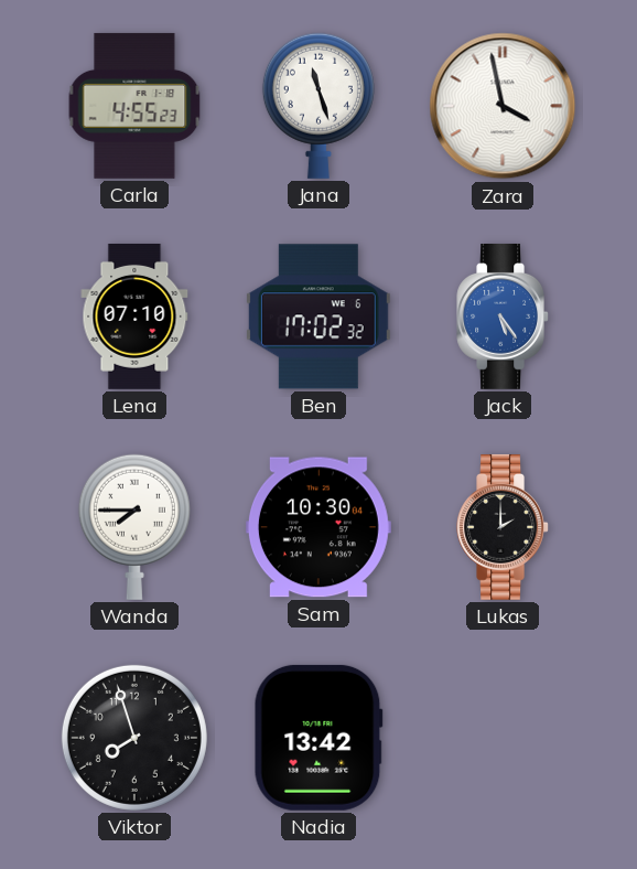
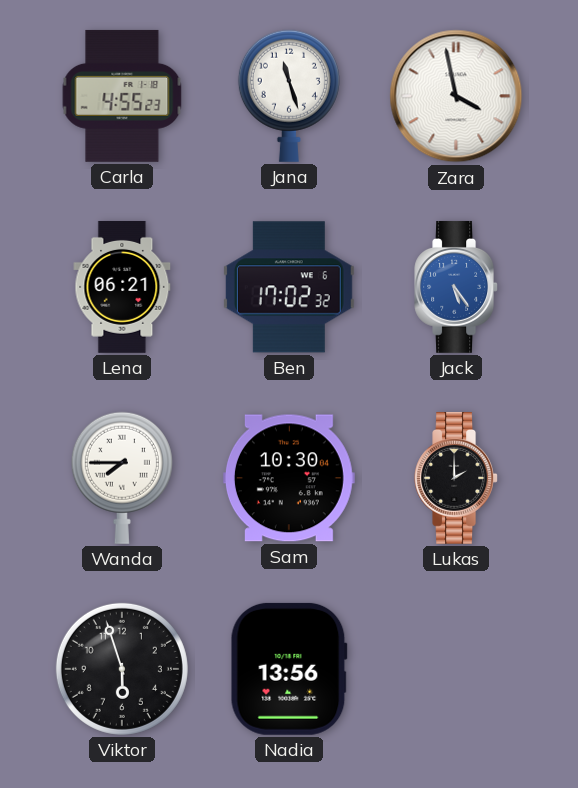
Lena: 07:10 -> 06:21 (122, 287)
Viktor: 7:57 -> 5:57 (122, 669)
Nadia: 13:42 -> 13:56 (289, 669)
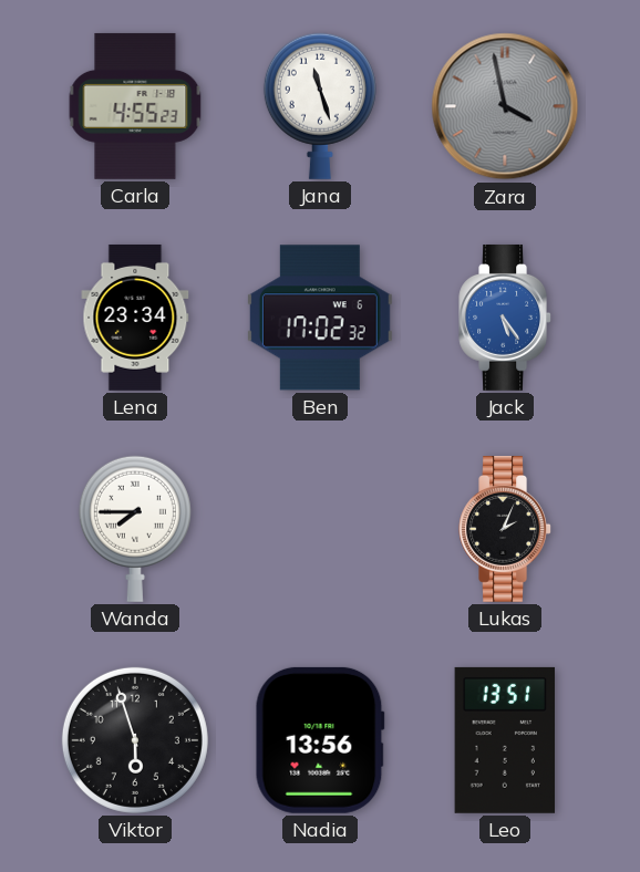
Zara dial: white -> grey (505, 106)
Lena: 06:21 -> 23:34 (135, 318)
Sam: 10:30 -> none (289, 478)
Lukas: 2:00 -> 2:04 (505, 529)
Leo: none -> 13:51 (505, 740)
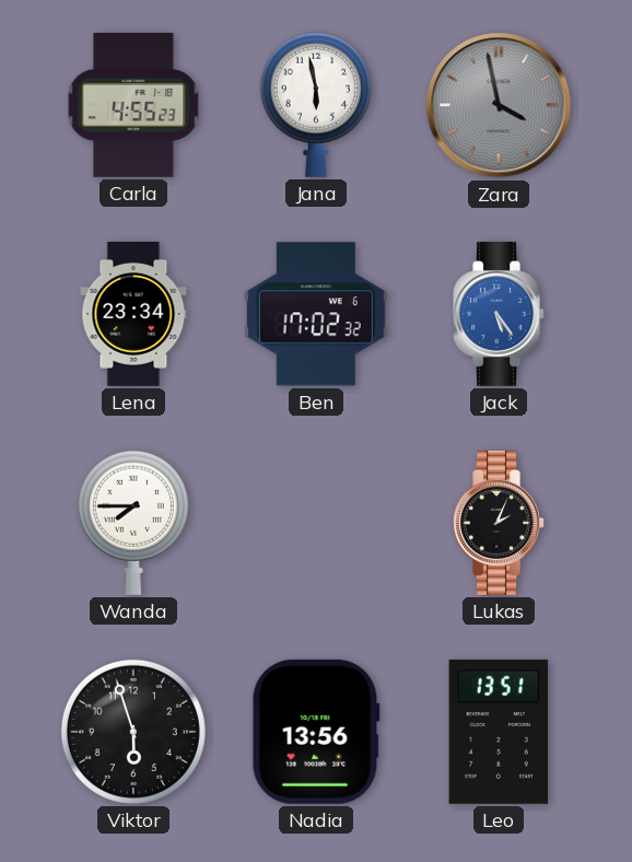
Jana: 11:27 -> 5:58 (316, 105)
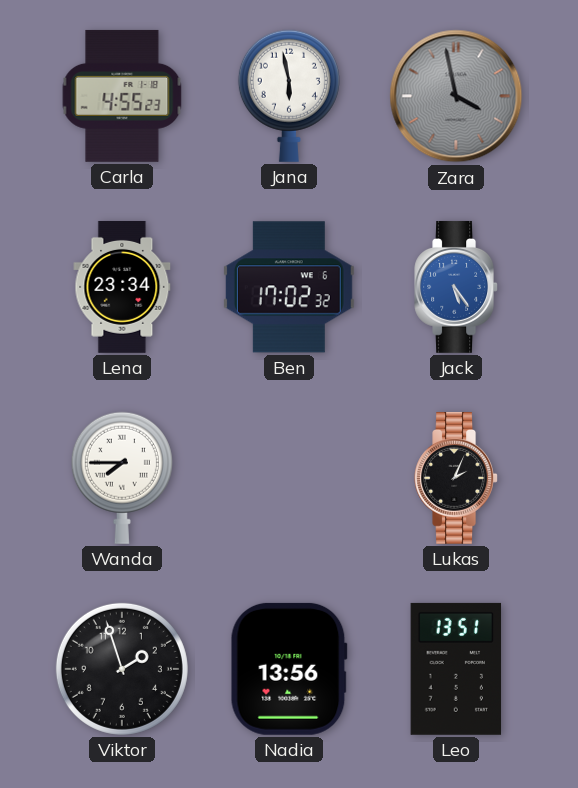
Viktor: 5:57 -> 1:57 (122, 669)
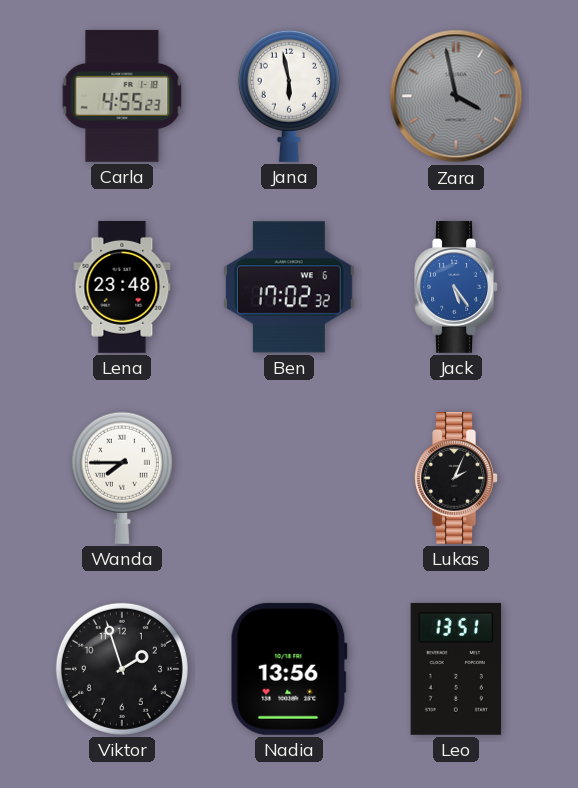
Lena: 23:34 -> 23:48 (122, 287)
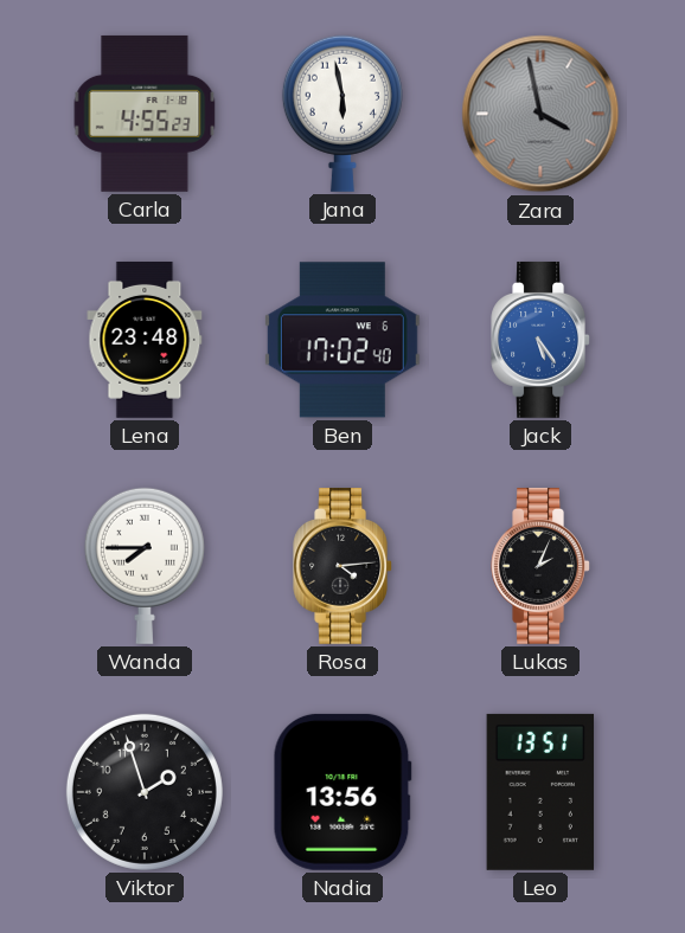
Ben: 17:02:32 -> 17:02:40 (342, 340)
Rosa: none -> 4:14 (342, 566)
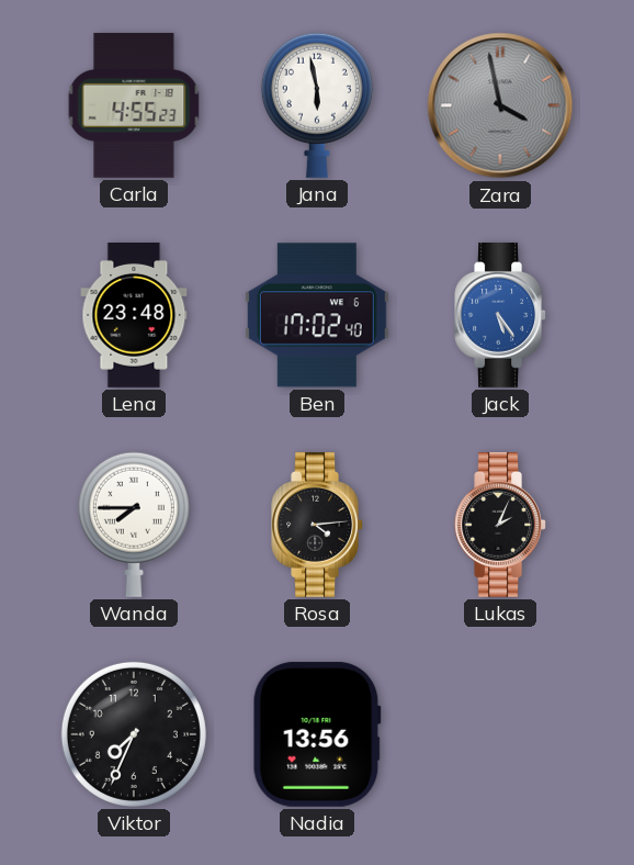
Viktor: 1:57 -> 7:34 (134, 734)
Leo: 13:51 -> none (540, 792)
